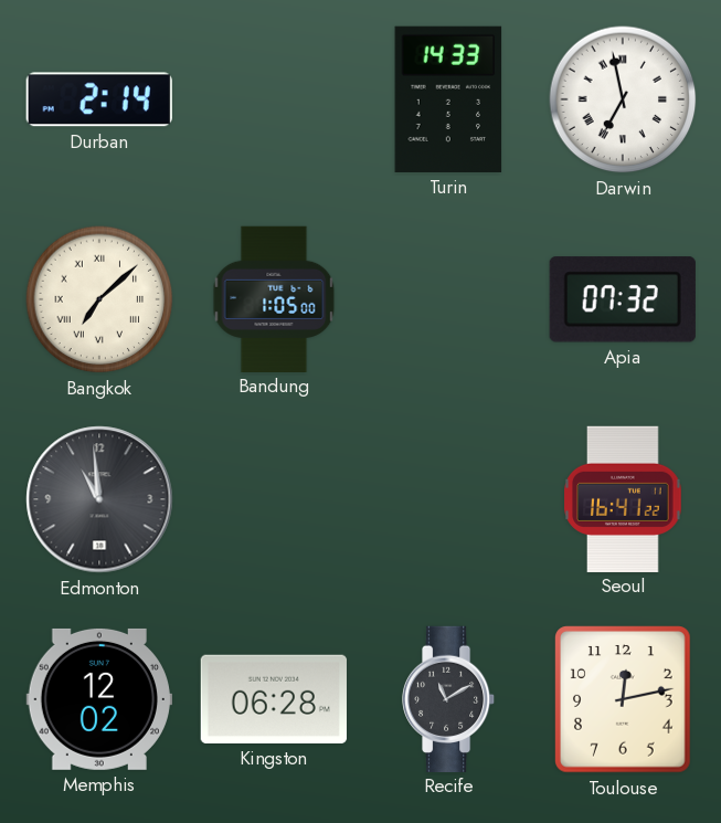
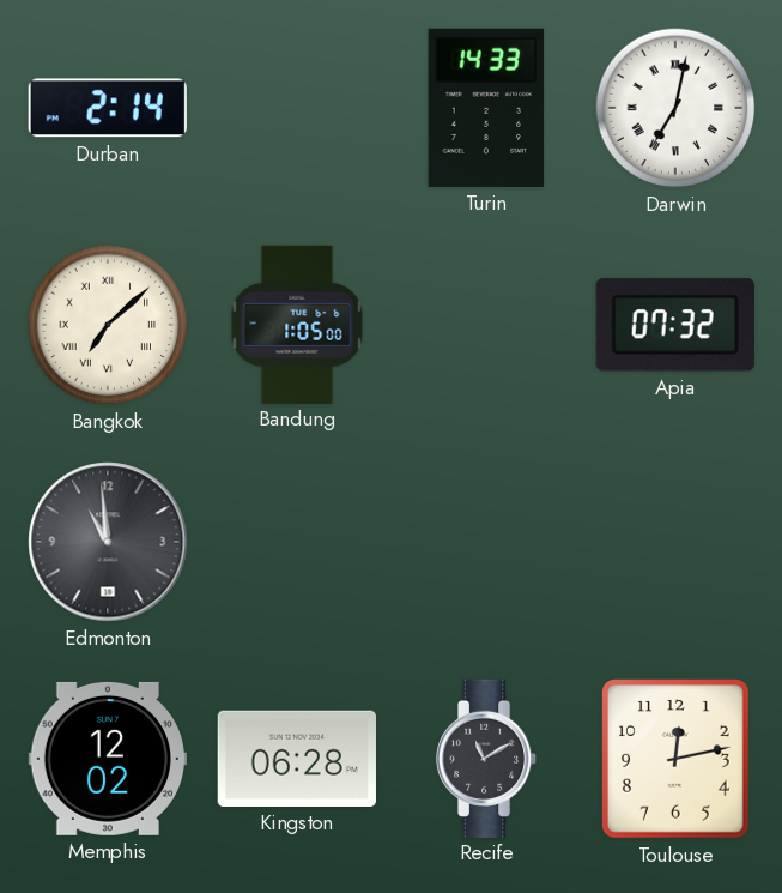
Darwin: 6:58 -> 7:02 (675, 108)
Seoul: 16:41 -> none (623, 498)
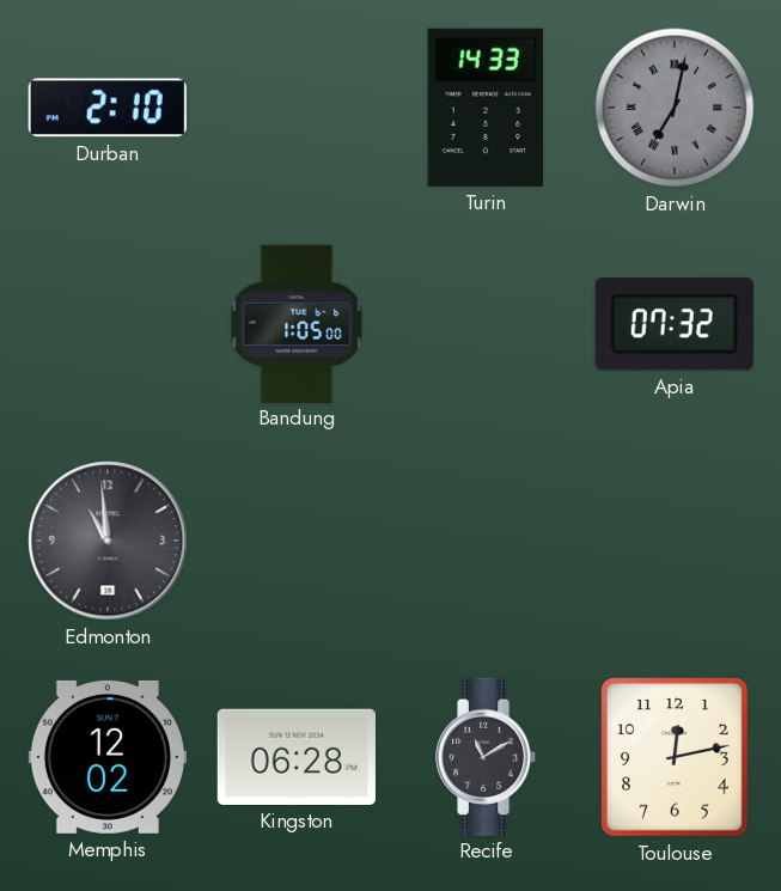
Durban: 2:14 -> 2:10 (108, 108)
Darwin dial: white -> grey (675, 108)
Bangkok: 7:08 -> none (108, 325)
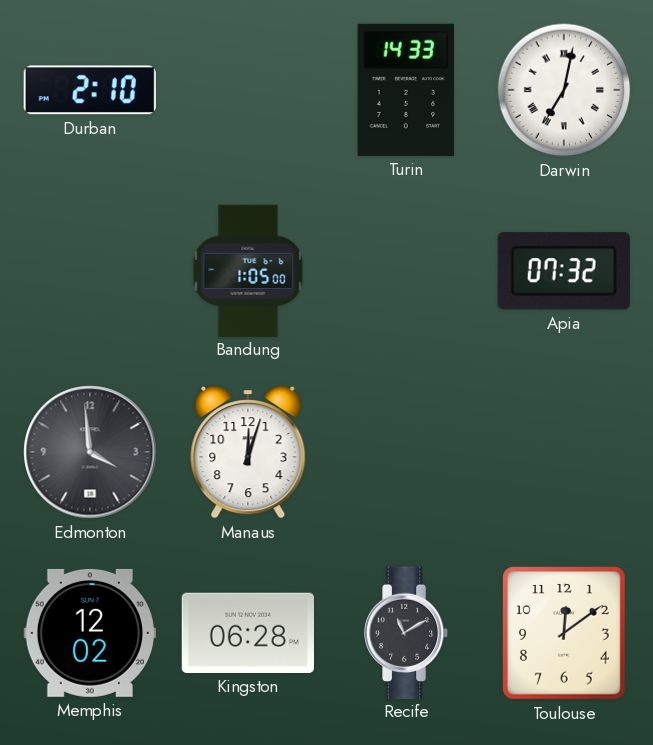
Darwin dial: grey -> white (564, 90)
Edmonton: 10:59 -> 3:59 (90, 452)
Manaus: none -> 12:03 (248, 452)
Toulouse: 12:13 -> 12:09 (565, 633)
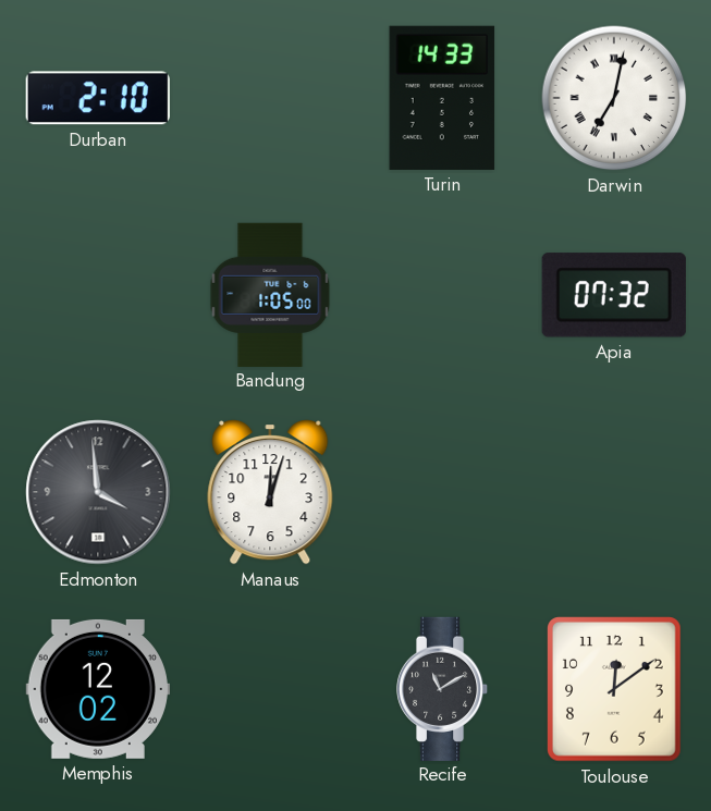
Kingston: 06:28 -> none (248, 633)
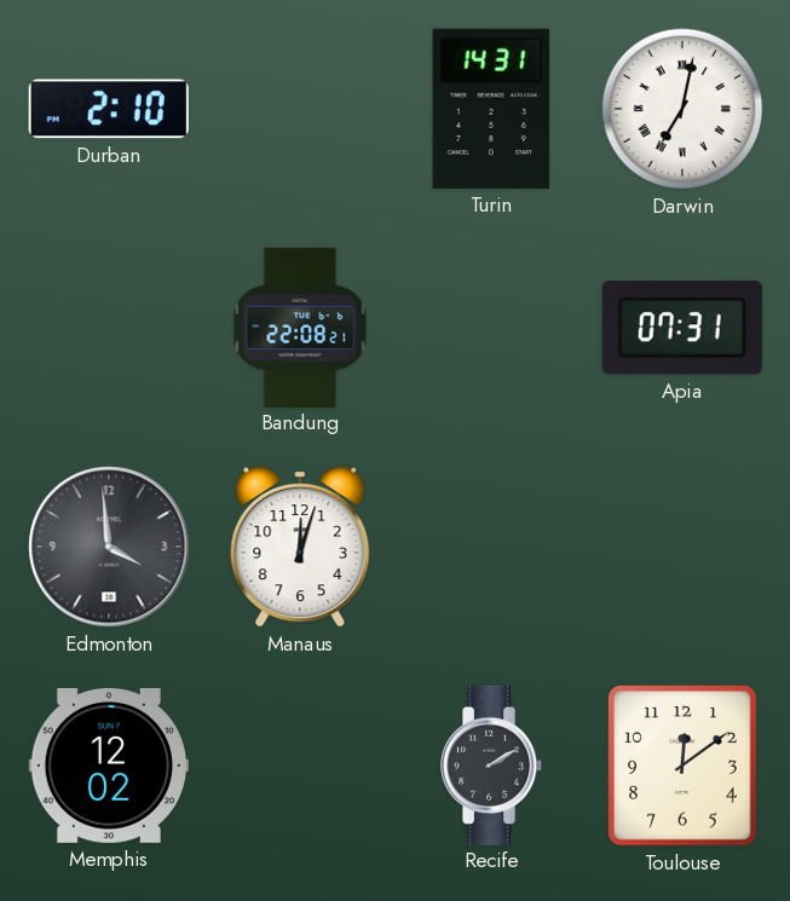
Turin: 14:33 -> 14:31 (491, 109)
Bandung: 1:05 -> 22:08 (300, 327)
Apia: 07:32 -> 07:31 (682, 328)
Recife: 11:10 -> 2:10 (492, 764)
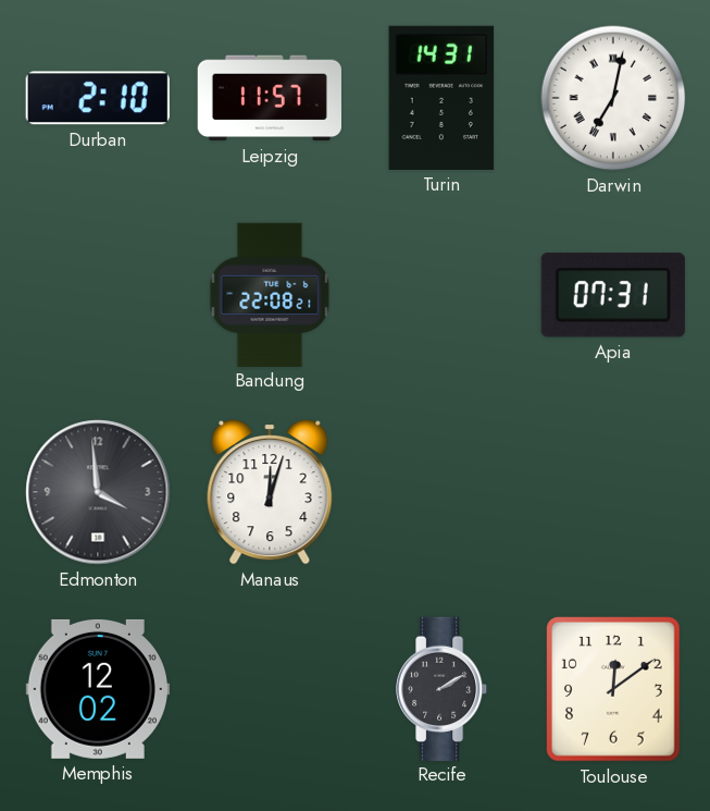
Leipzig: none -> 11:57 (270, 98)
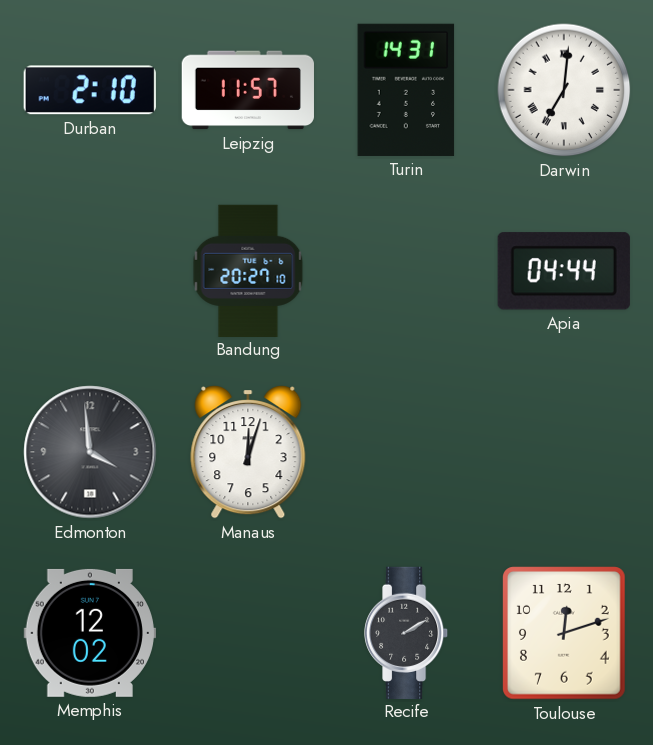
Darwin: 7:02 -> 7:01 (564, 90)
Bandung: 22:08 -> 20:27 (248, 270)
Apia: 07:31 -> 04:44 (564, 271)
Toulouse: 12:09 -> 12:12 (565, 633)
